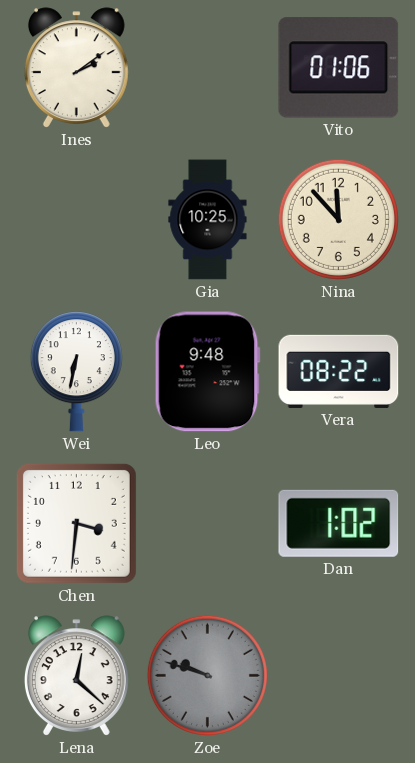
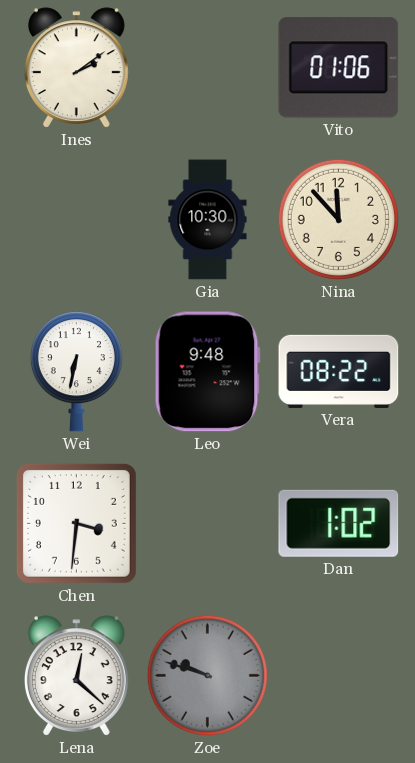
Gia: 10:25 -> 10:30 (208, 220)
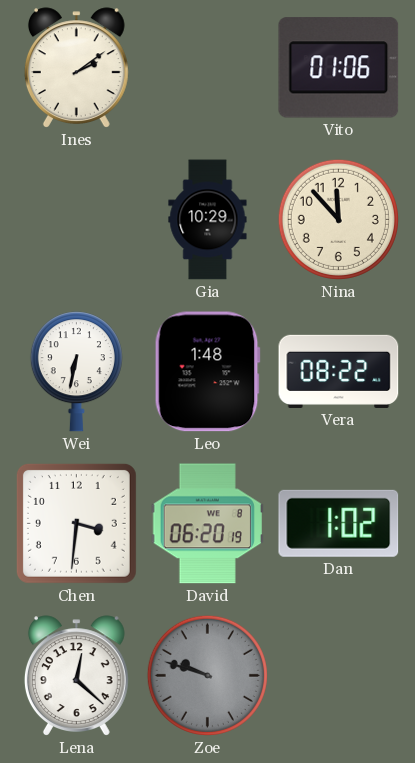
Gia: 10:30 -> 10:29 (208, 220)
Leo: 9:48 -> 1:48 (207, 372)
David: none -> 06:20 (207, 524)
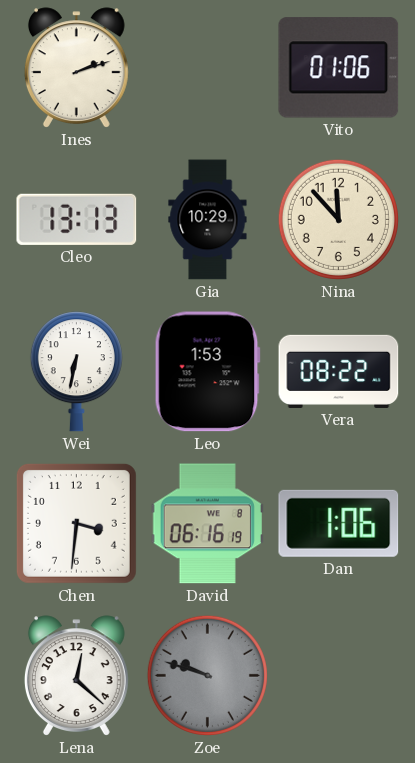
Ines: 2:09 -> 2:12 (76, 68)
Cleo: none -> 13:13 (77, 219)
Leo: 1:48 -> 1:53 (207, 372)
David: 06:20 -> 06:16 (207, 524)
Dan: 1:02 -> 1:06 (339, 523)
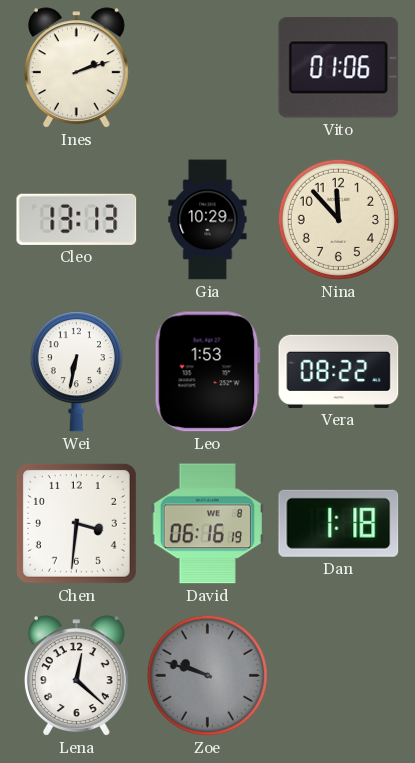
Dan: 1:06 -> 1:18 (339, 523)
